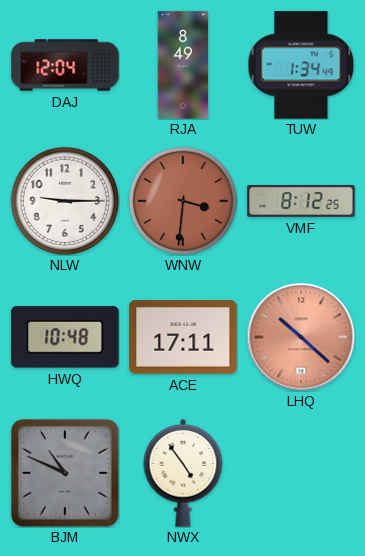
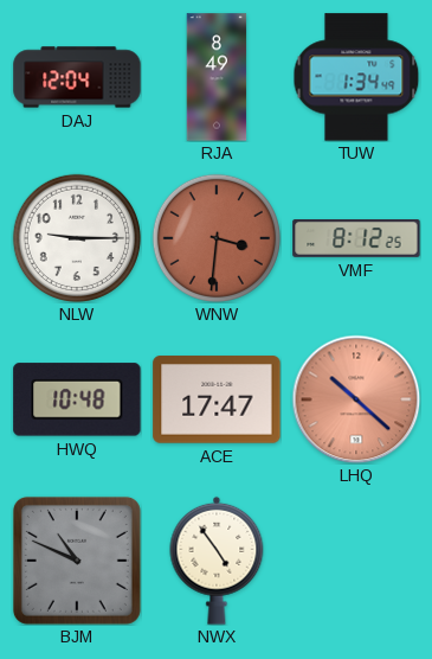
ACE: 17:11 -> 17:47 (217, 399)
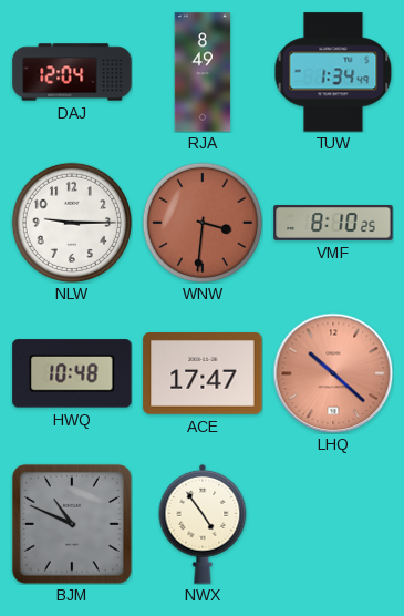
VMF: 8:12 -> 8:10 (333, 224)
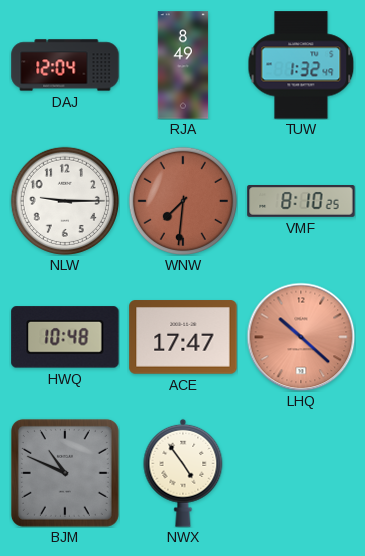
TUW: 1:34 -> 1:32 (301, 65)
WNW: 3:31 -> 7:31 (183, 201)
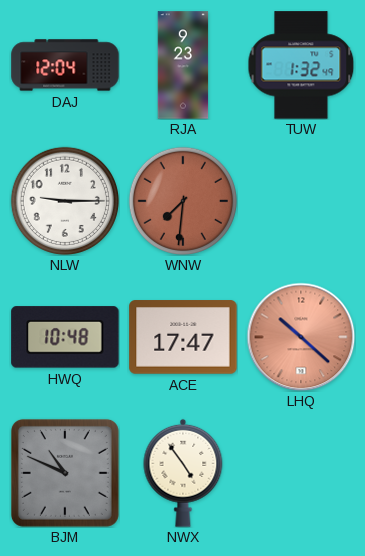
RJA: 8:49 -> 9:23 (183, 65)
VMF: 8:10 -> none (301, 202)
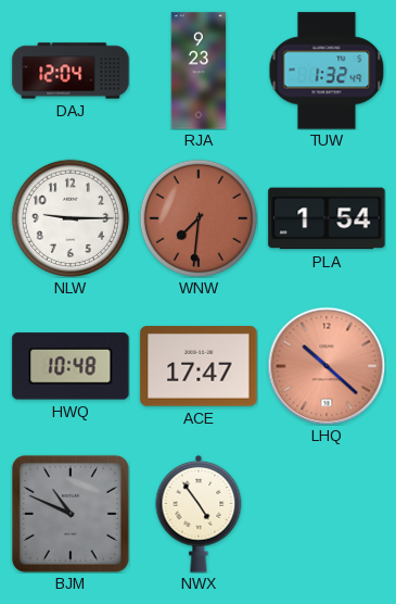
PLA: none -> 1:54 (327, 218)
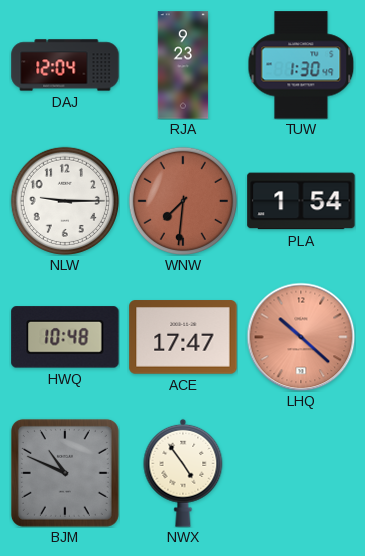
TUW: 1:32 -> 1:30 (301, 65)
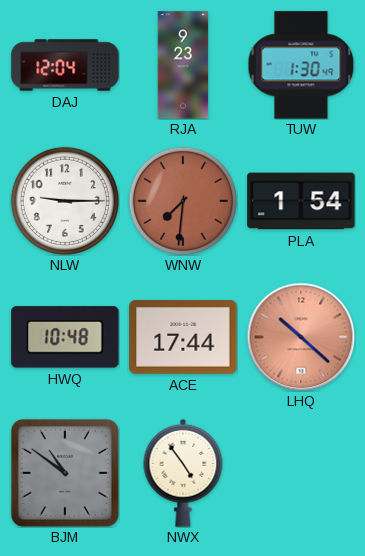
ACE: 17:47 -> 17:44 (183, 337)
BJM: 10:49 -> 10:51 (65, 473)
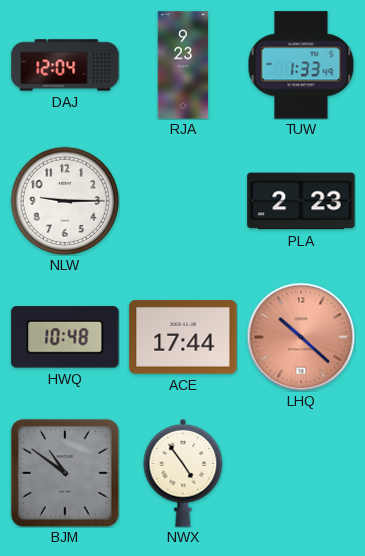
TUW: 1:30 -> 1:33 (301, 65)
WNW: 7:31 -> none (183, 201)
PLA: 1:54 -> 2:23 (301, 201)
